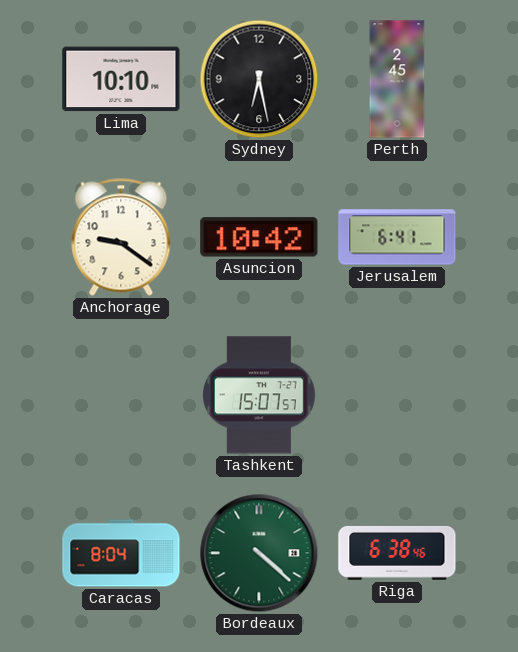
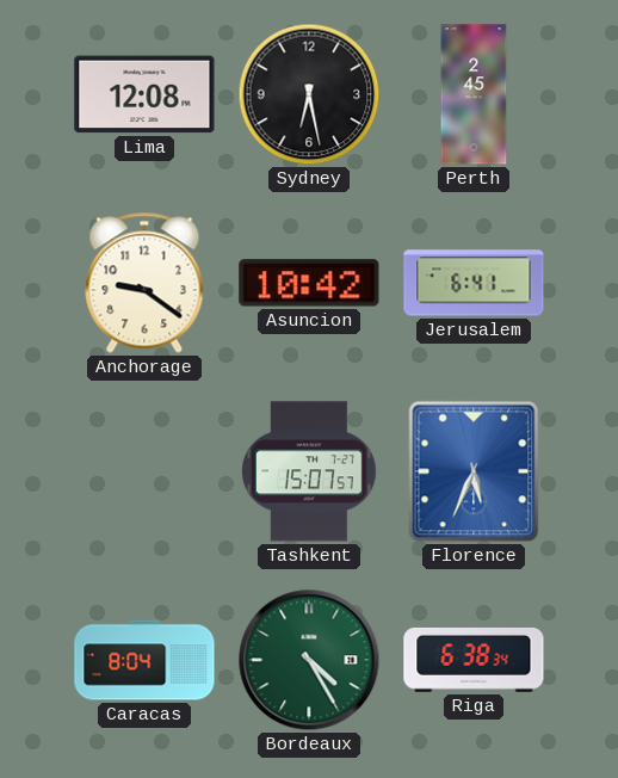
Lima: 10:10 -> 12:08 (144, 94)
Florence: none -> 5:34 (474, 471)
Bordeaux: 4:22 -> 4:25 (309, 660)
Riga: 6:38:46 -> 6:38:34 (474, 660)
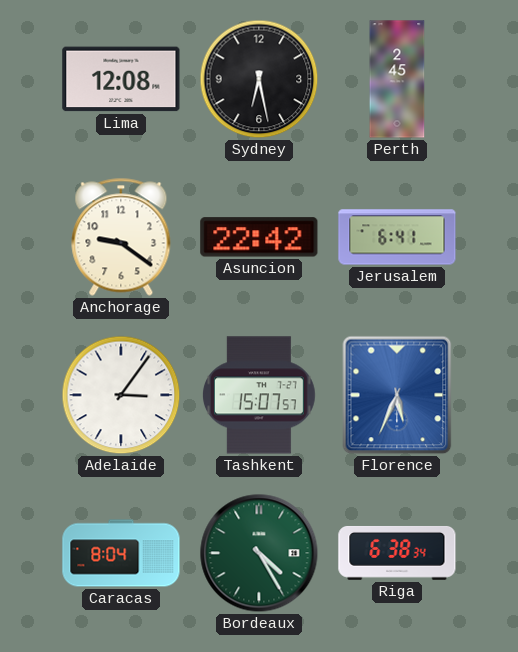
Asuncion: 10:42 -> 22:42 (259, 237)
Adelaide: none -> 3:06 (121, 395)
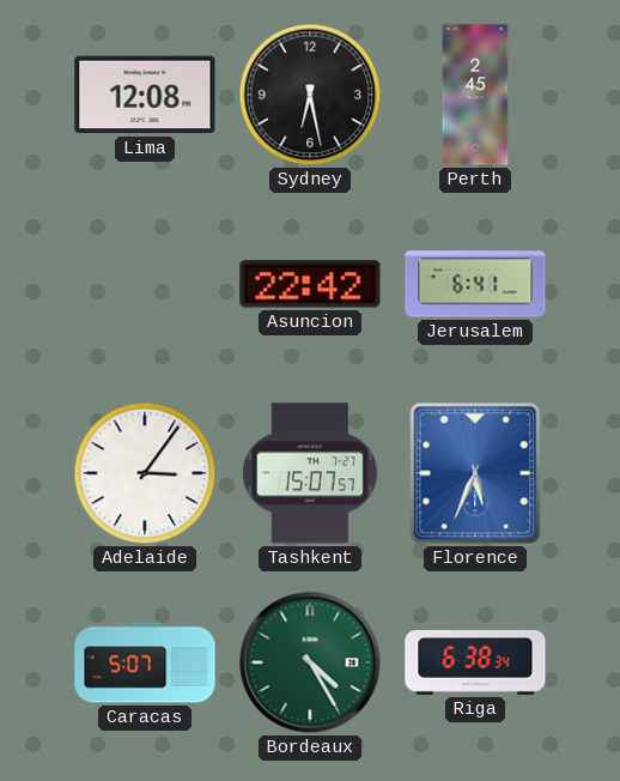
Anchorage: 9:21 -> none (121, 237)
Caracas: 8:04 -> 5:07 (145, 662)
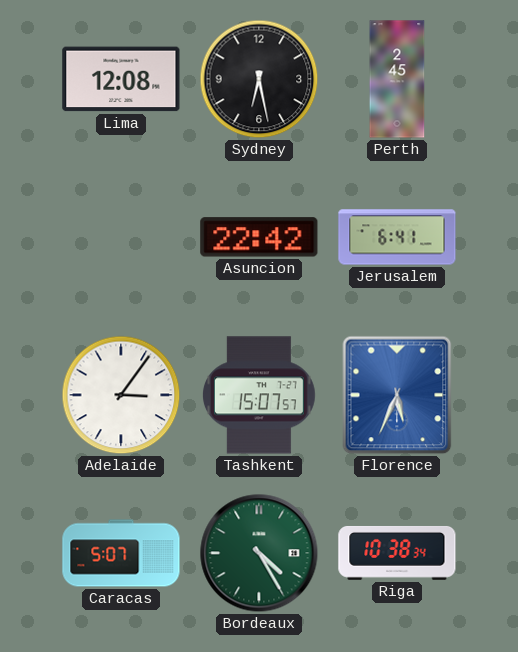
Riga: 6:38 -> 10:38 (397, 553)
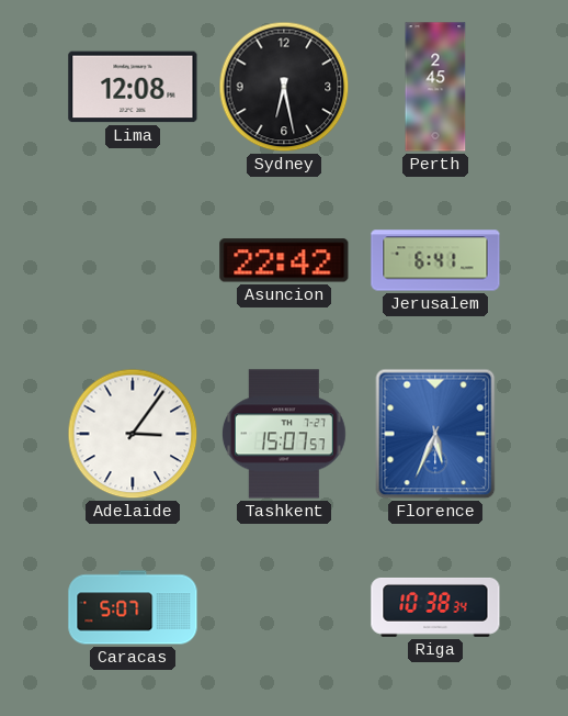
Bordeaux: 4:25 -> none (259, 553)
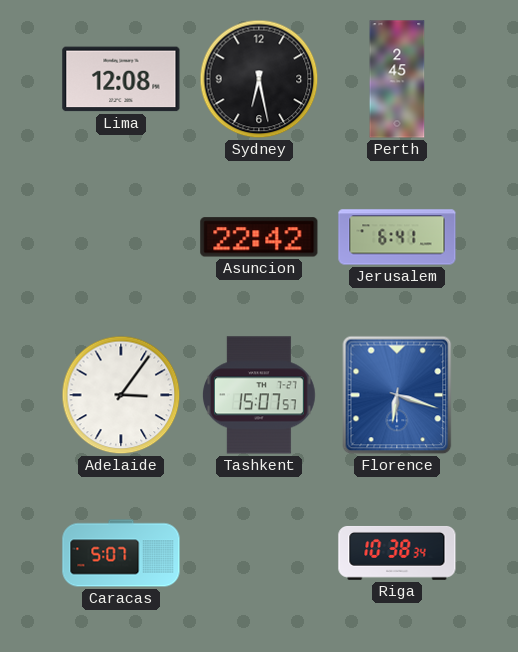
Florence: 5:34 -> 6:18 (397, 395)
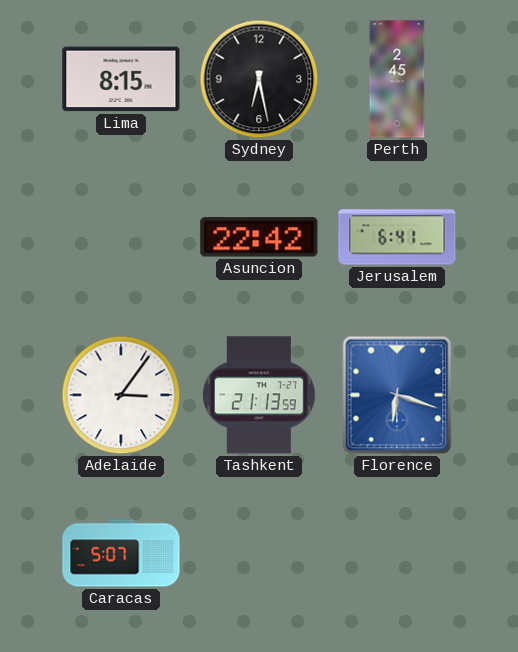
Lima: 12:08 -> 8:15 (121, 79)
Tashkent: 15:07 -> 21:13 (260, 395)
Riga: 10:38 -> none (397, 553)
